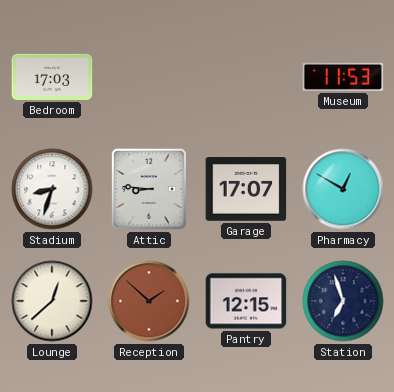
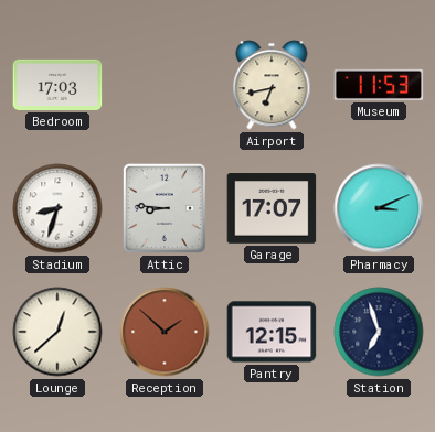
Airport: none -> 6:43 (272, 85)
Pharmacy: 12:50 -> 3:11 (379, 208)
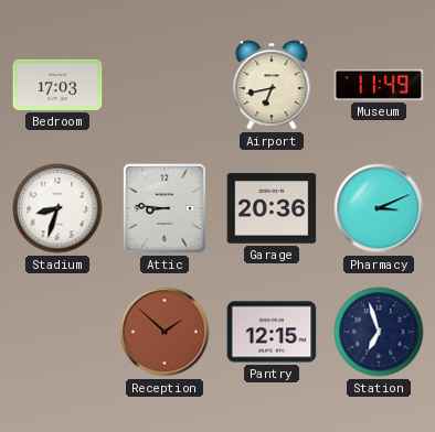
Museum: 11:53 -> 11:49 (379, 85)
Garage: 17:07 -> 20:36 (272, 208)
Lounge: 12:38 -> none (57, 332)
